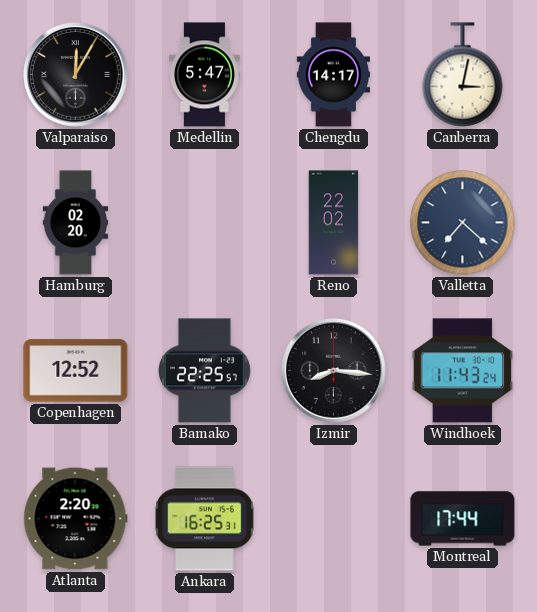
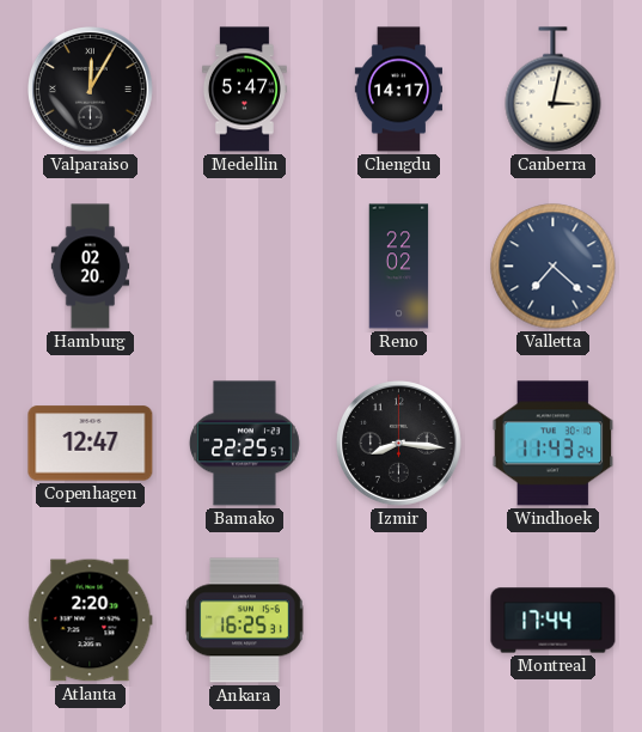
Copenhagen: 12:52 -> 12:47 (91, 444)
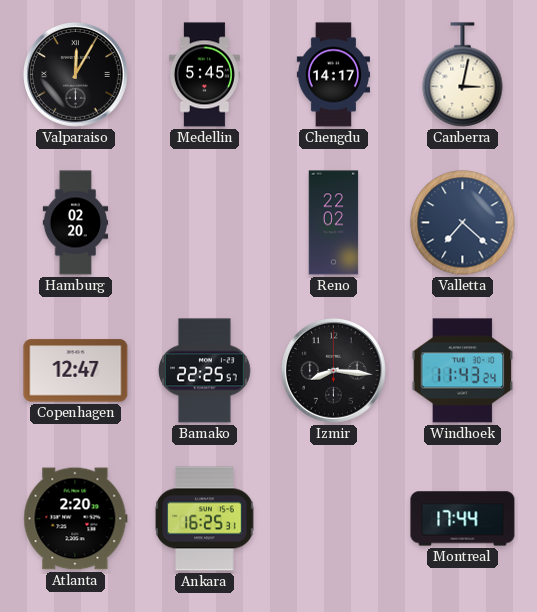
Medellin: 5:47 -> 5:45 (204, 75)
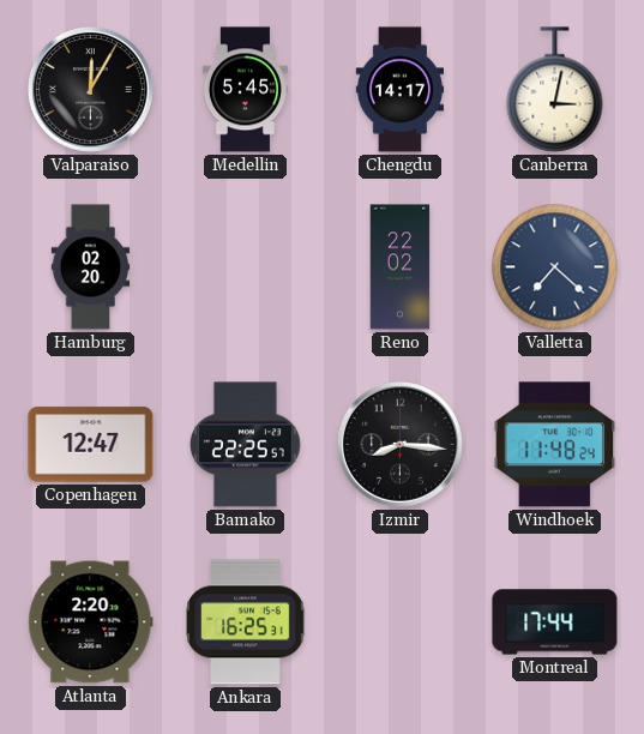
Windhoek: 11:43 -> 11:48 (555, 445)
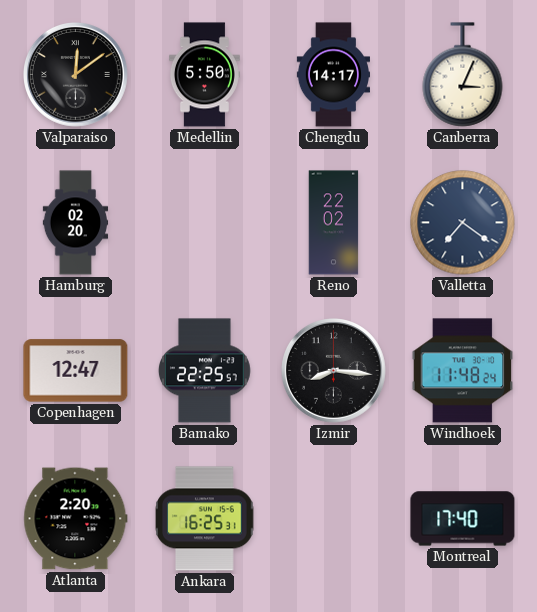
Valparaiso: 12:05 -> 12:09 (76, 75)
Medellin: 5:45 -> 5:50 (204, 75)
Canberra: 3:02 -> 3:04 (463, 75)
Valletta: 7:22 -> 7:21 (463, 223)
Montreal: 17:44 -> 17:40 (463, 519)
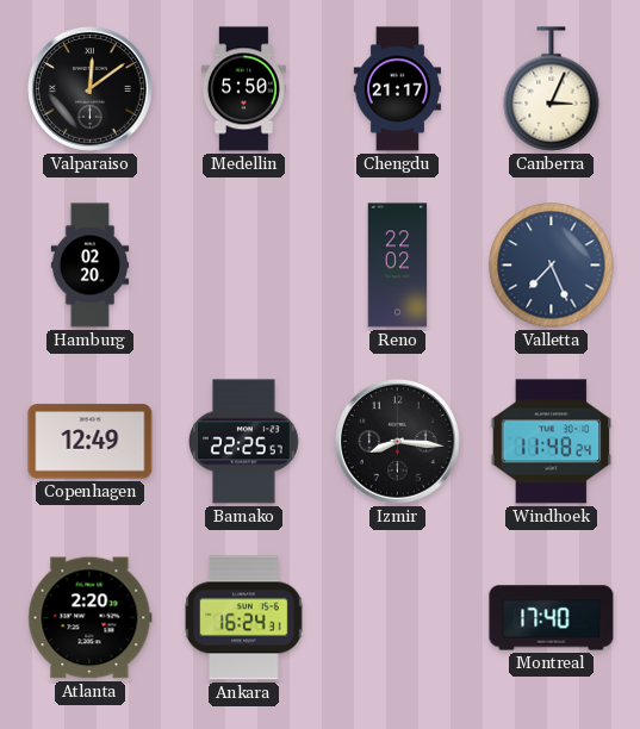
Chengdu: 14:17 -> 21:17 (398, 89)
Valletta: 7:21 -> 7:26 (552, 266)
Copenhagen: 12:47 -> 12:49 (91, 442)
Ankara: 16:25 -> 16:24 (244, 618)
